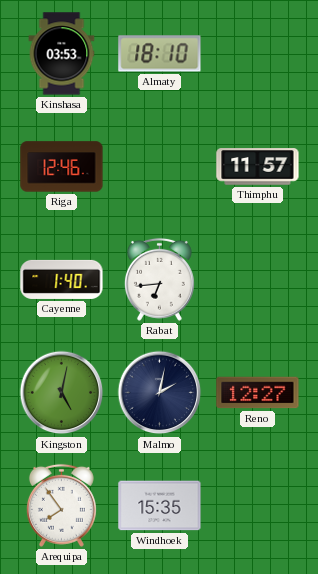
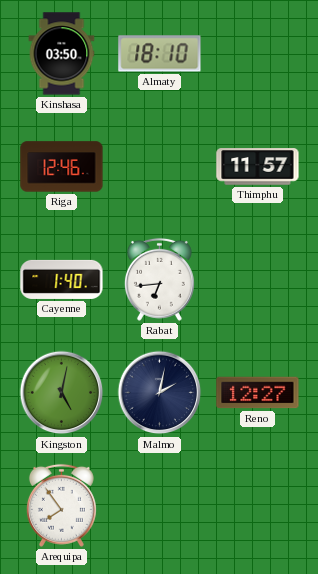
Kinshasa: 03:53 -> 03:50 (62, 54)
Windhoek: 15:35 -> none (160, 506)
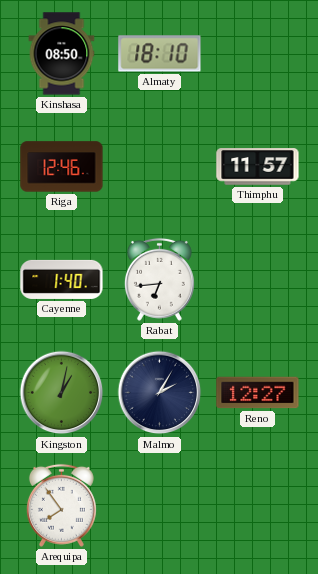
Kinshasa: 03:50 -> 08:50 (62, 54)
Kingston: 5:02 -> 1:02 (62, 393)
Malmo: 2:02 -> 2:05 (160, 393)
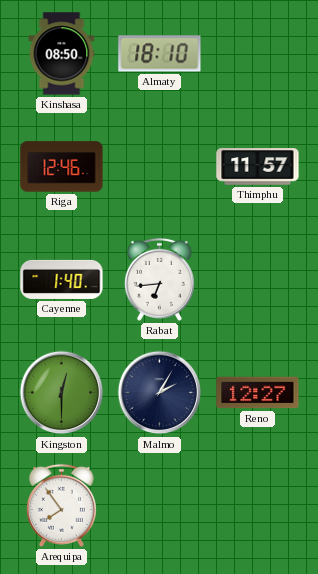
Kingston: 1:02 -> 12:30 (62, 393)
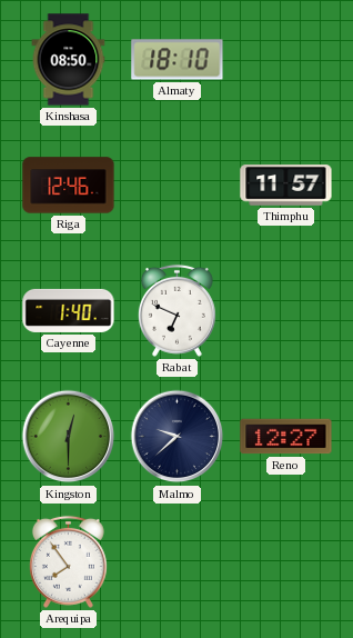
Rabat: 6:44 -> 6:49 (176, 310)
Malmo: 2:05 -> 9:38 (178, 437)
